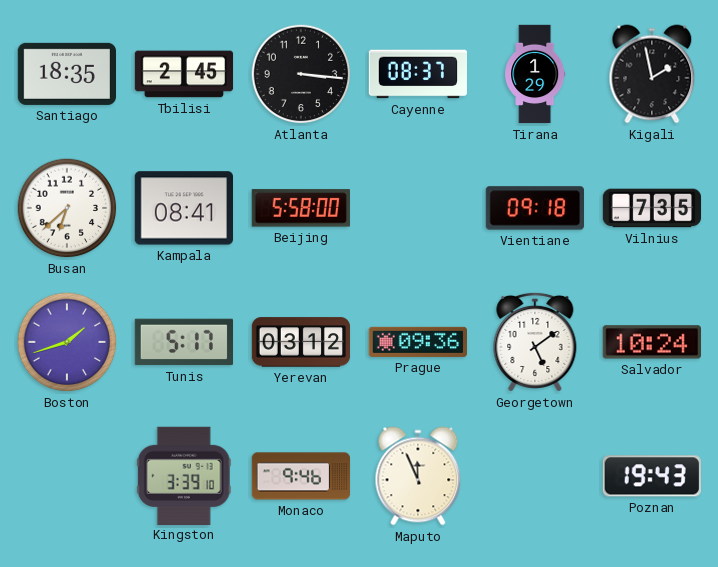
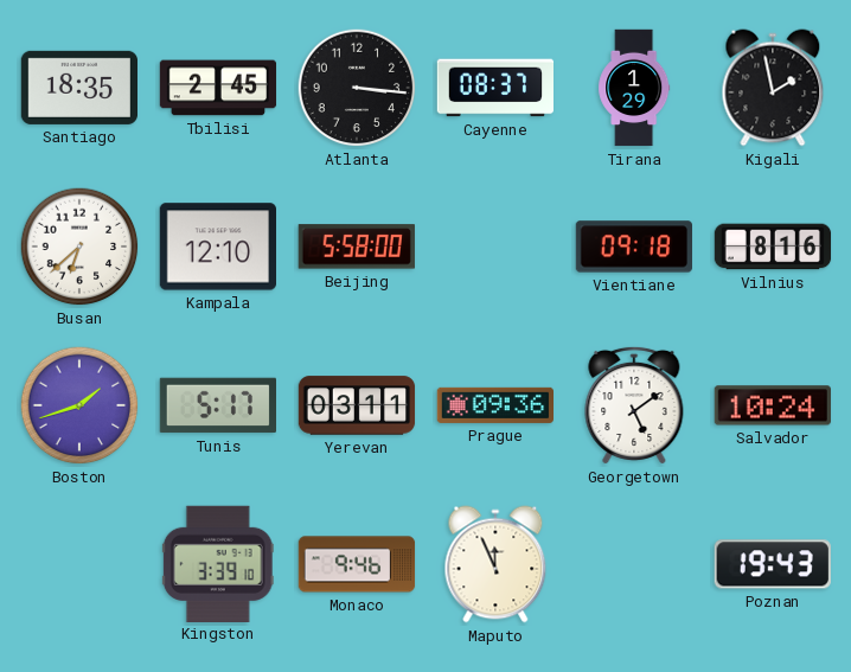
Kampala: 08:41 -> 12:10 (217, 247)
Vilnius: 7:35 -> 8:16 (773, 247)
Yerevan: 03:12 -> 03:11 (357, 405)
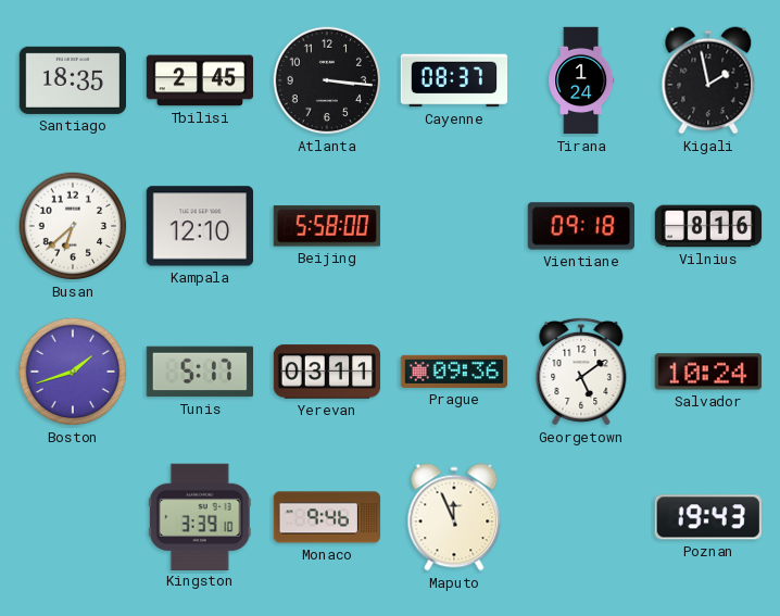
Tirana: 1:29 -> 1:24 (581, 80)
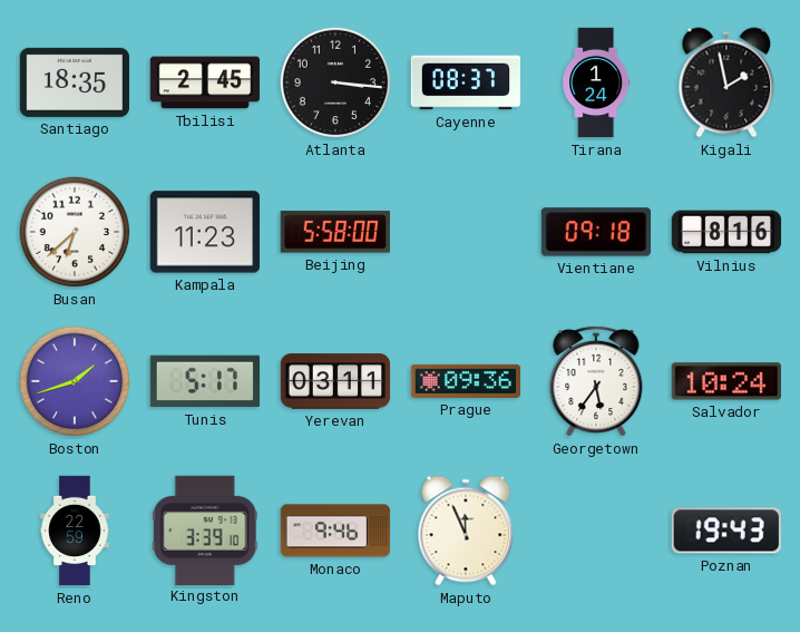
Kampala: 12:10 -> 11:23 (204, 232)
Georgetown: 5:09 -> 5:36 (596, 381)
Reno: none -> 22:59 (75, 531)
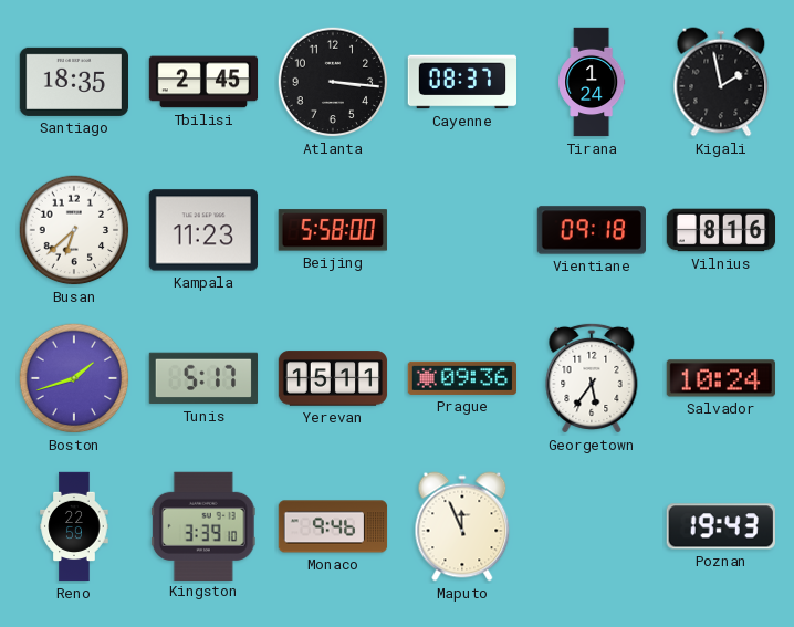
Yerevan: 03:11 -> 15:11 (333, 378)
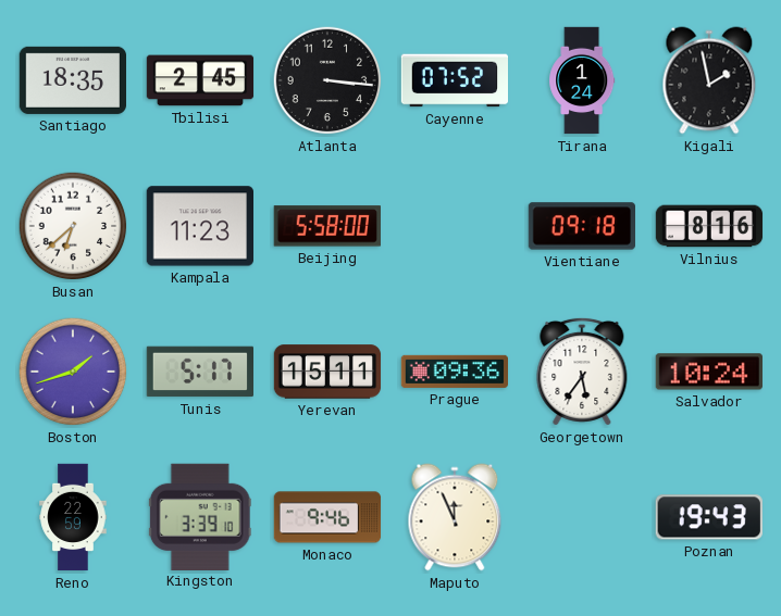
Cayenne: 08:37 -> 07:52 (454, 80)
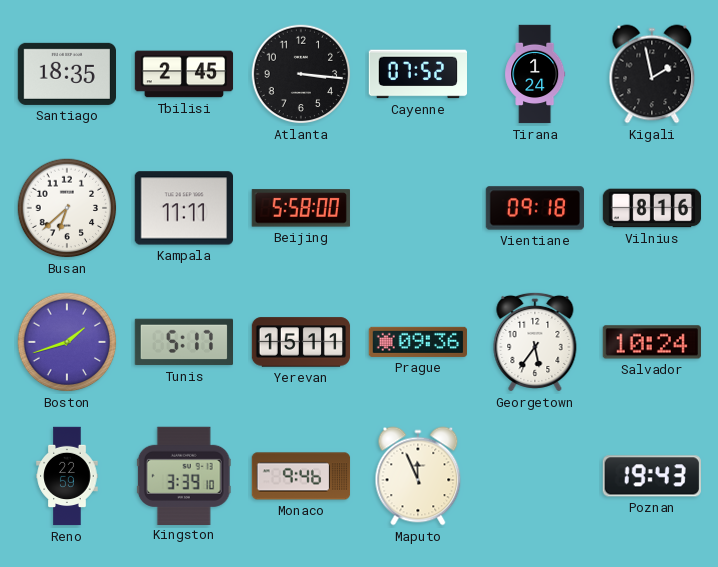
Kampala: 11:23 -> 11:11 (183, 208)
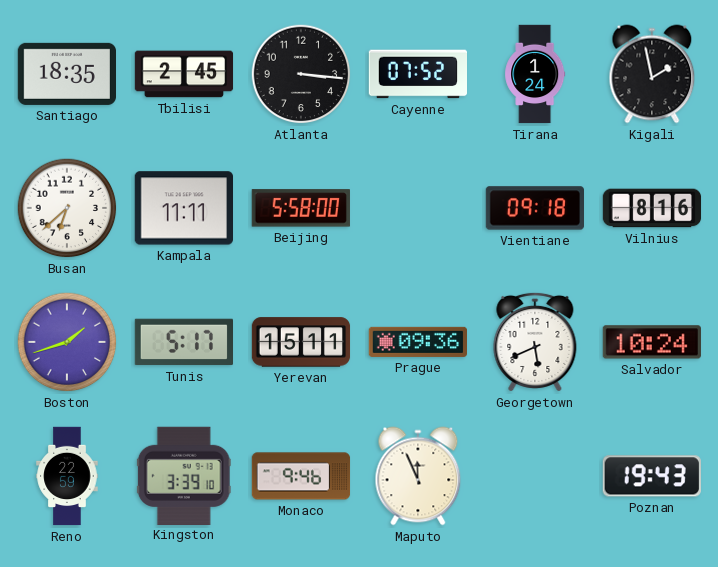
Georgetown: 5:36 -> 5:41 (535, 342)
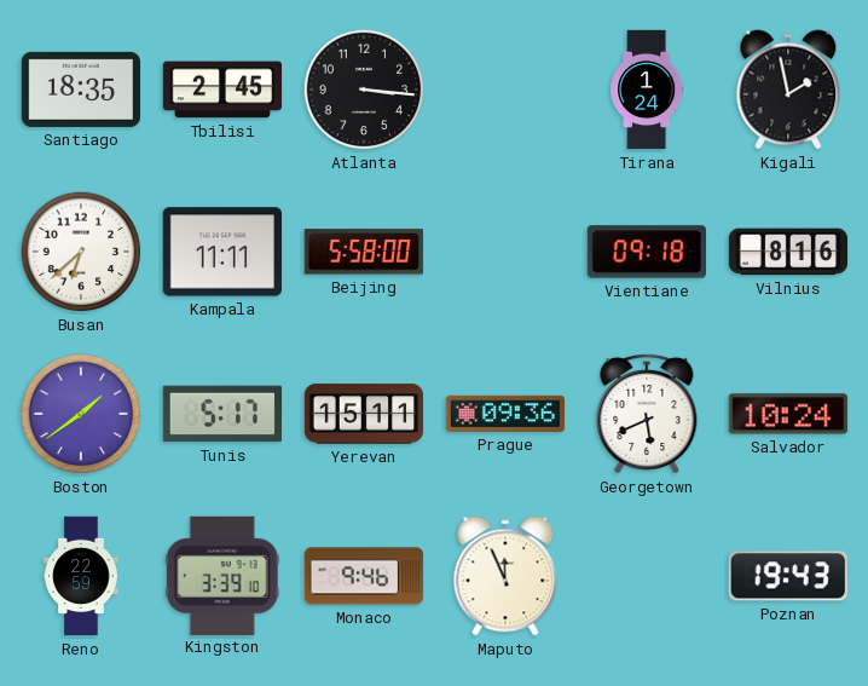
Cayenne: 07:52 -> none (417, 74)
Boston: 1:42 -> 1:39 (81, 414)
